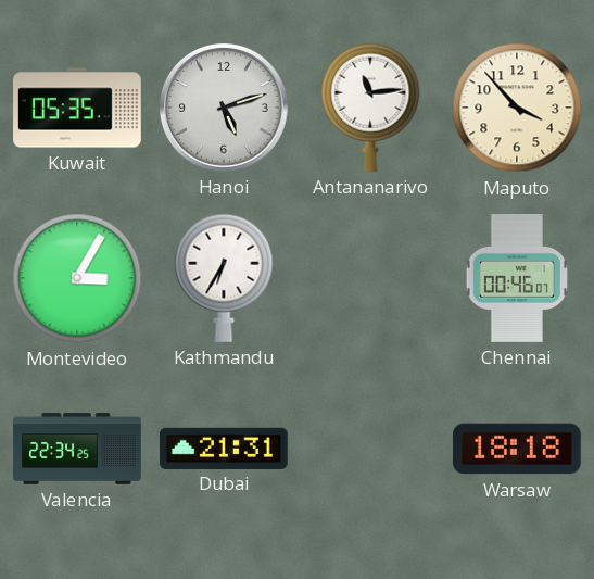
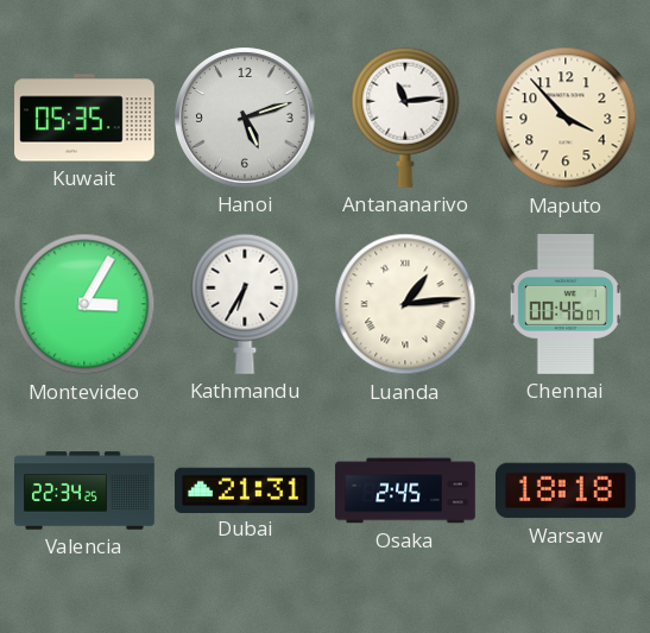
Luanda: none -> 1:14 (405, 304)
Osaka: none -> 2:45 (405, 490)
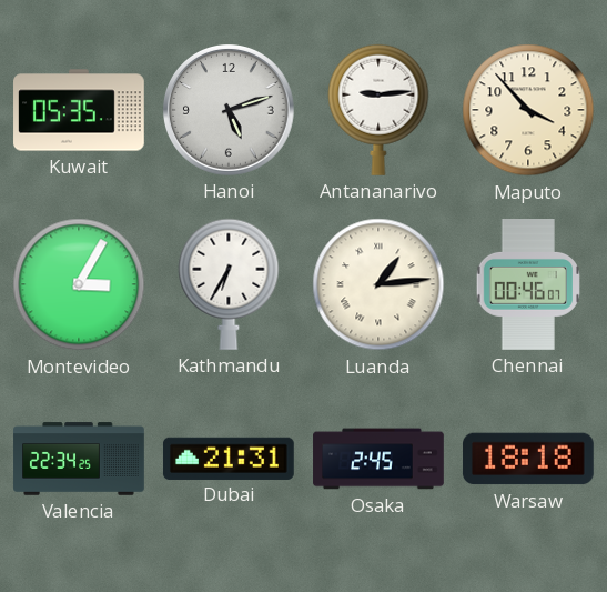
Antananarivo: 11:14 -> 9:14 (378, 110)
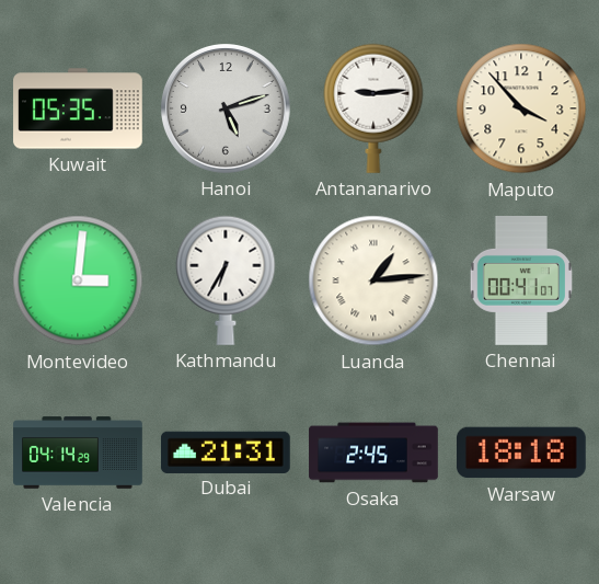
Montevideo: 3:05 -> 3:01 (78, 280)
Chennai: 00:46 -> 00:41 (520, 282)
Valencia: 22:34 -> 04:14 (78, 453)
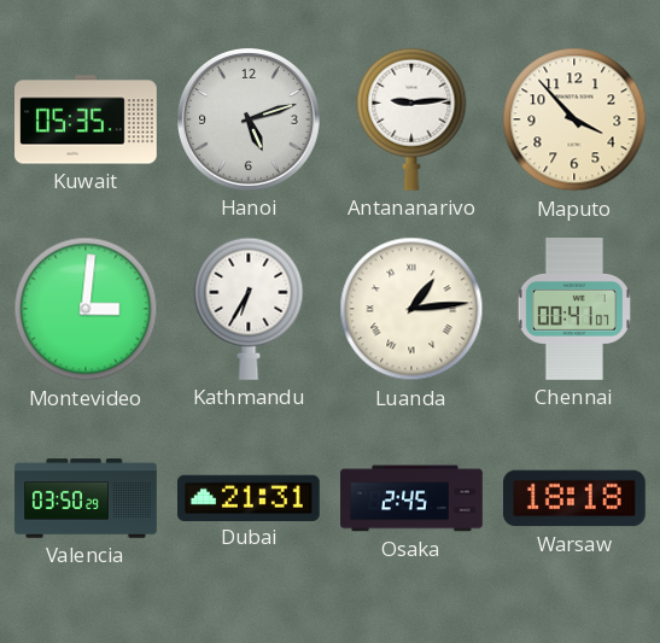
Valencia: 04:14 -> 03:50 (86, 498)
